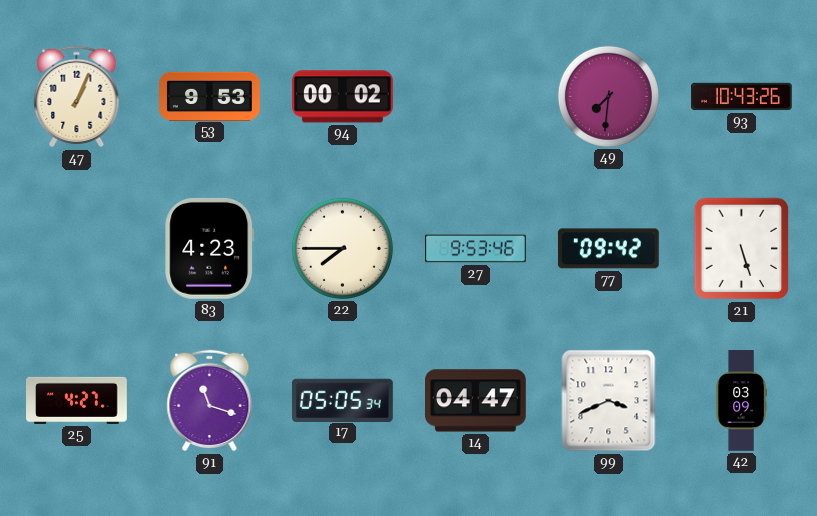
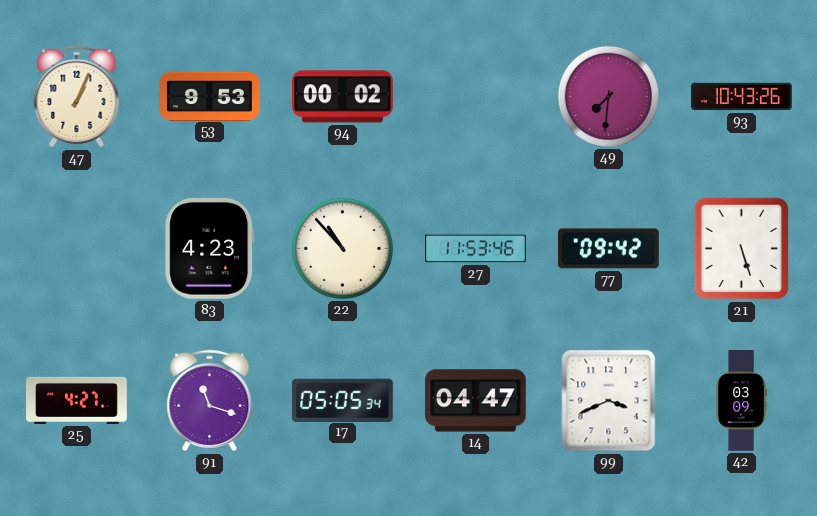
22: 7:45 -> 10:53 (342, 248)
27: 9:53 -> 11:53 (476, 249)
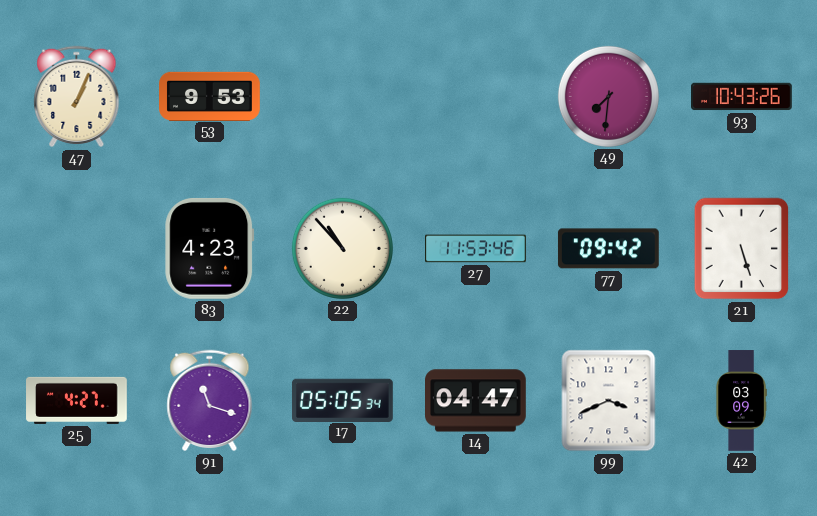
94: 00:02 -> none (343, 97)
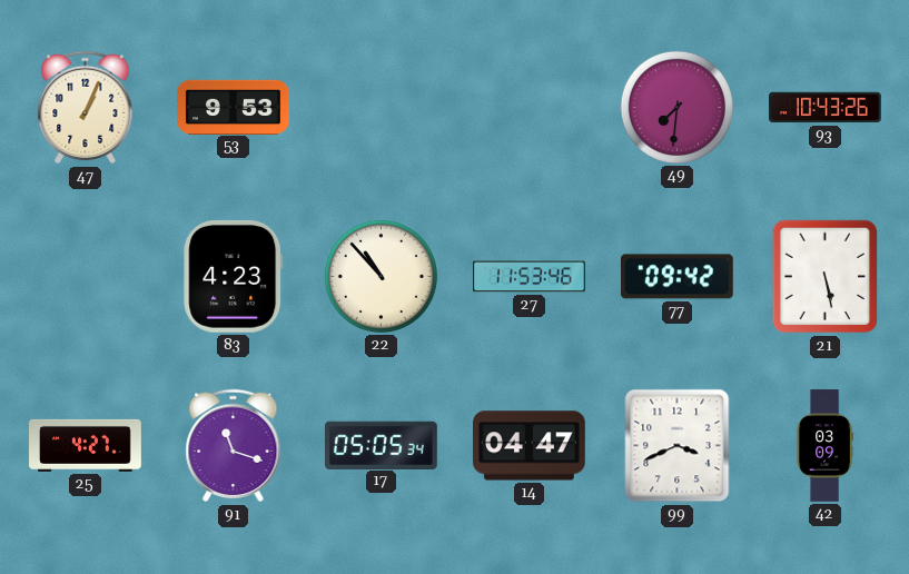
21: 5:27 -> 5:28 (826, 277)
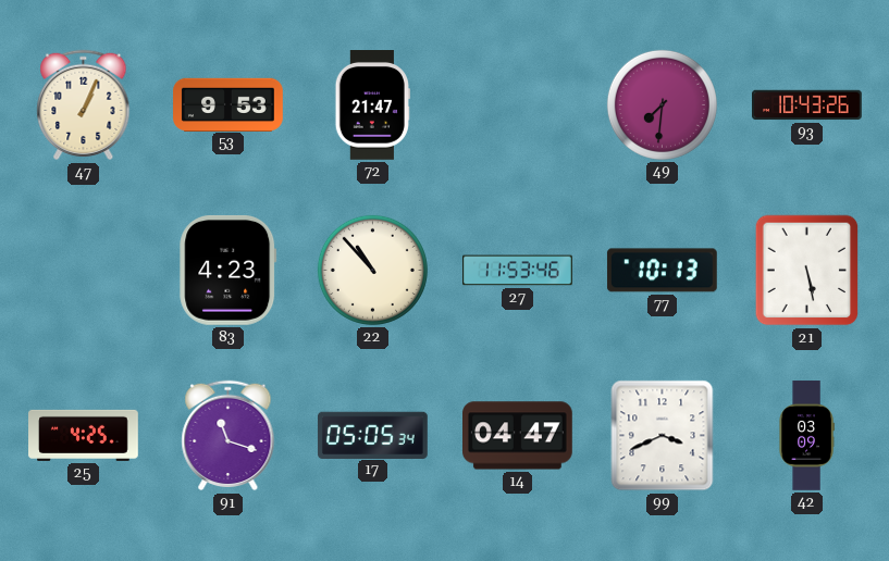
72: none -> 21:47 (372, 105)
77: 09:42 -> 10:13 (662, 271)
25: 4:27 -> 4:25 (84, 435)
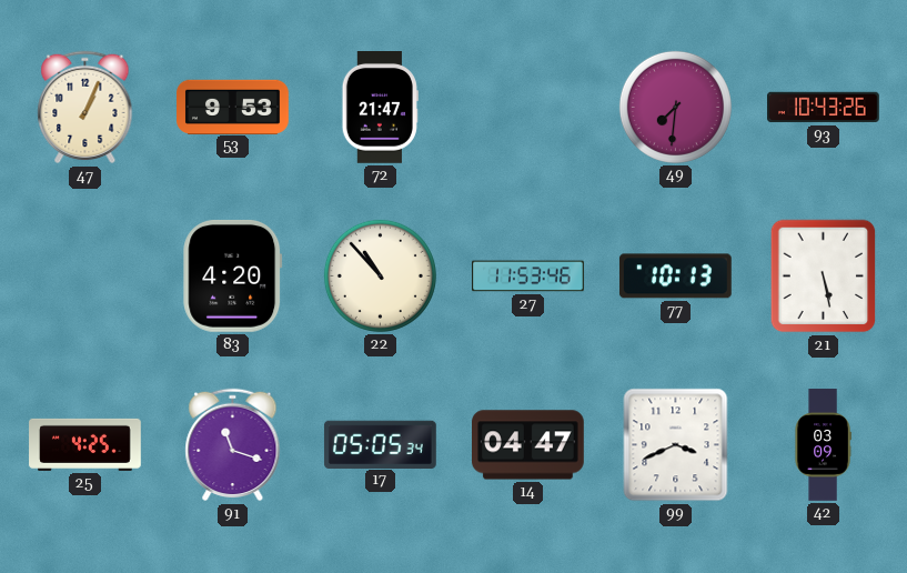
83: 4:23 -> 4:20 (233, 275)
